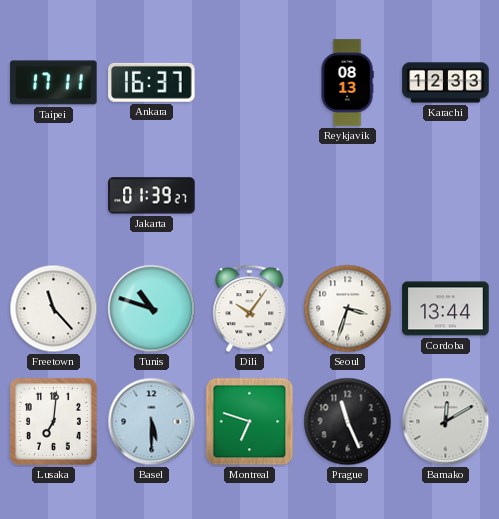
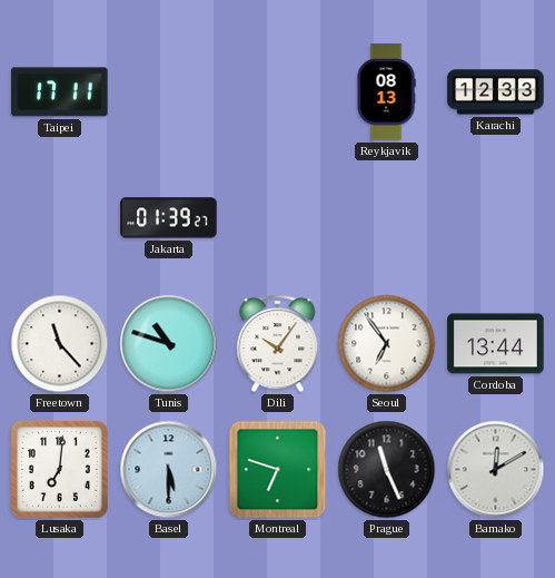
Ankara: 16:37 -> none (152, 82)
Seoul: 3:33 -> 6:54 (387, 344)
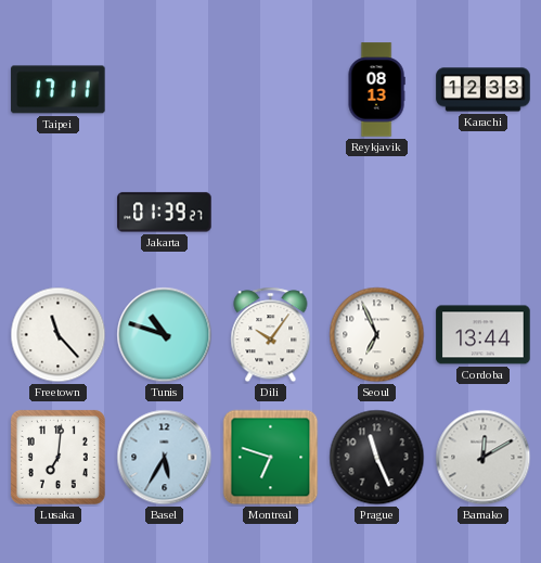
Seoul: 6:54 -> 6:56 (377, 335)
Basel: 5:30 -> 5:35 (165, 458)
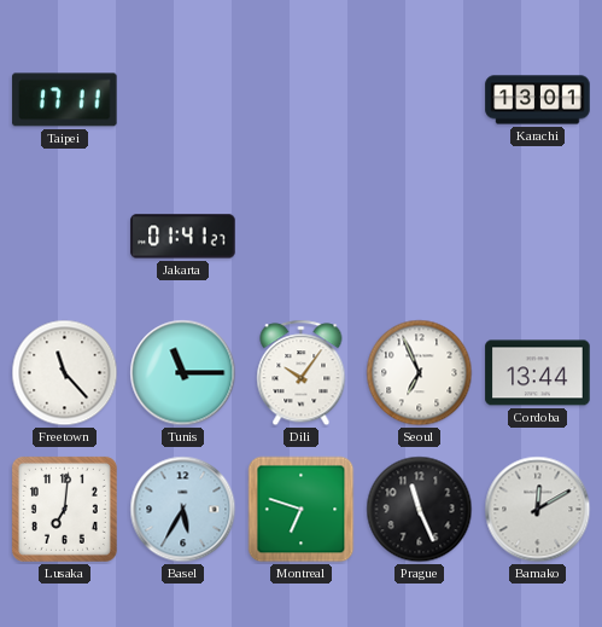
Reykjavik: 08:13 -> none (376, 90)
Karachi: 12:33 -> 13:01 (538, 100)
Jakarta: 01:39 -> 01:41 (183, 237)
Tunis: 10:48 -> 11:15 (183, 373)
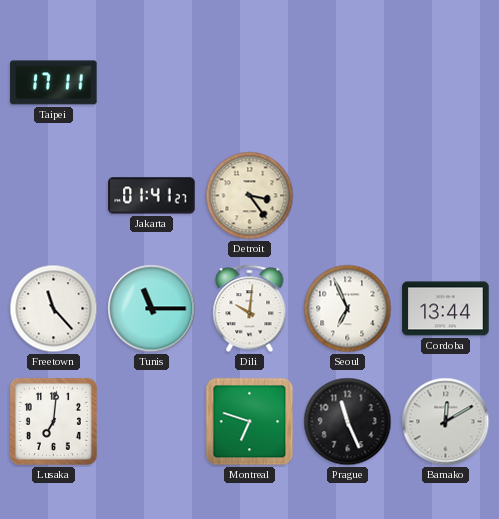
Karachi: 13:01 -> none (538, 100)
Detroit: none -> 3:24 (250, 196)
Dili: 10:06 -> 10:01 (250, 309)
Basel: 5:35 -> none (183, 510)
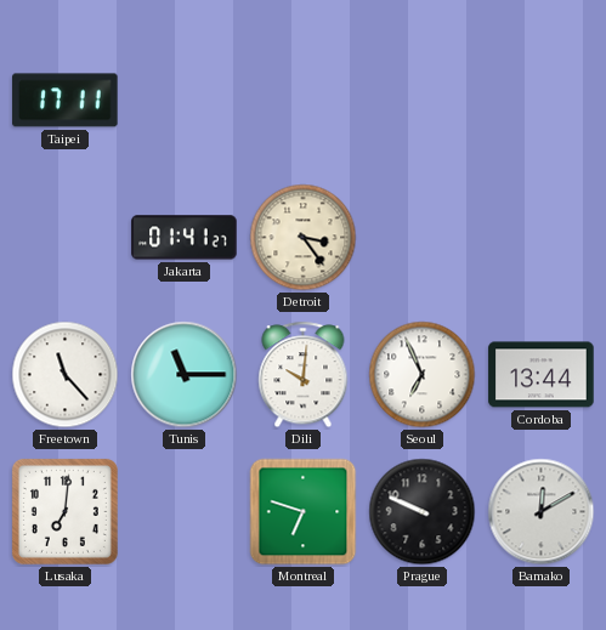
Prague: 11:26 -> 9:49 (423, 512)
